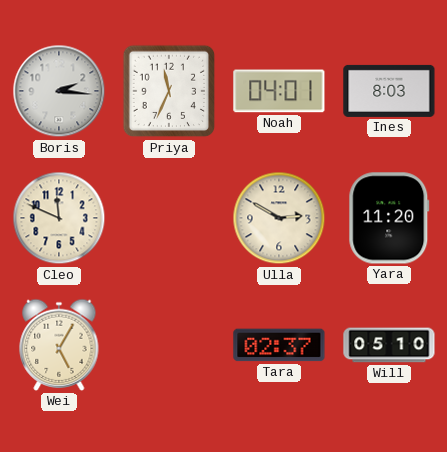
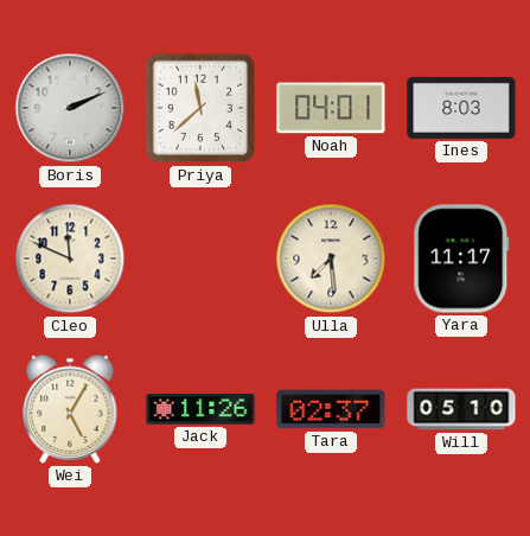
Boris: 2:16 -> 2:11 (70, 108)
Priya: 11:34 -> 11:38 (200, 108)
Ulla: 2:50 -> 7:29 (331, 259)
Yara: 11:20 -> 11:17 (461, 259)
Jack: none -> 11:26 (200, 409)
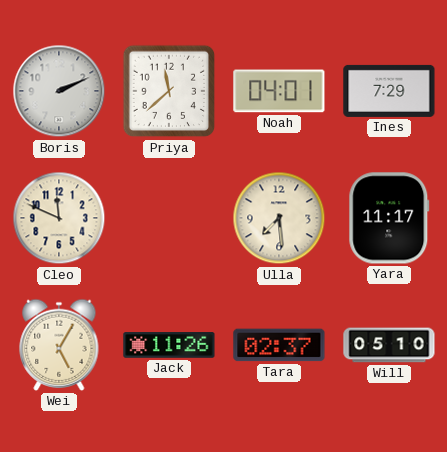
Ines: 8:03 -> 7:29 (389, 91)
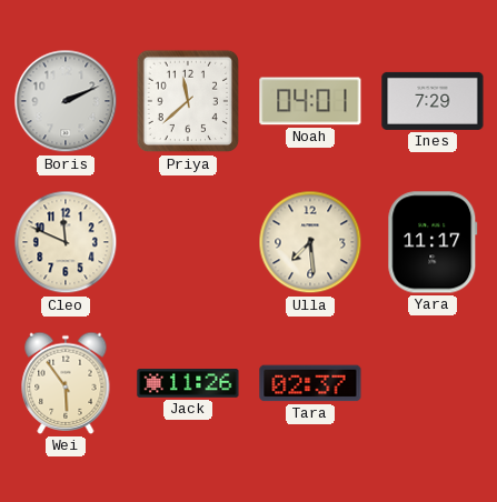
Wei: 5:05 -> 5:54 (66, 383)
Will: 05:10 -> none (389, 345)
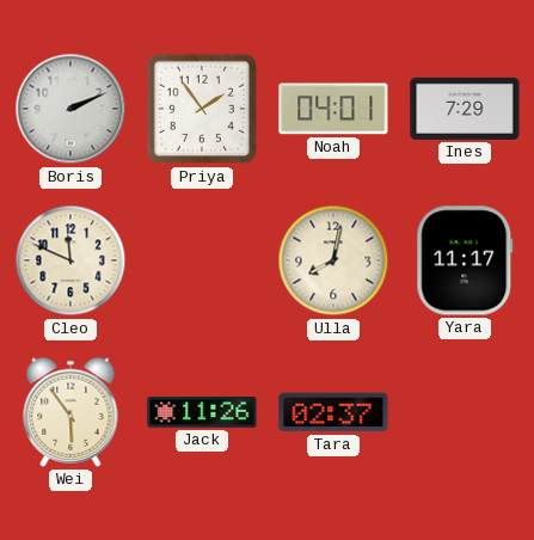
Priya: 11:38 -> 1:54 (202, 109)
Ulla: 7:29 -> 8:02 (333, 260)
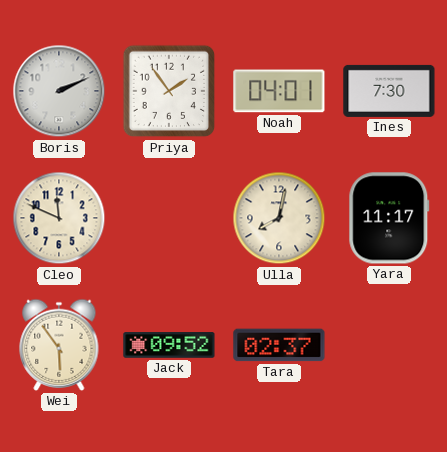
Ines: 7:29 -> 7:30 (389, 91)
Jack: 11:26 -> 09:52 (169, 345)
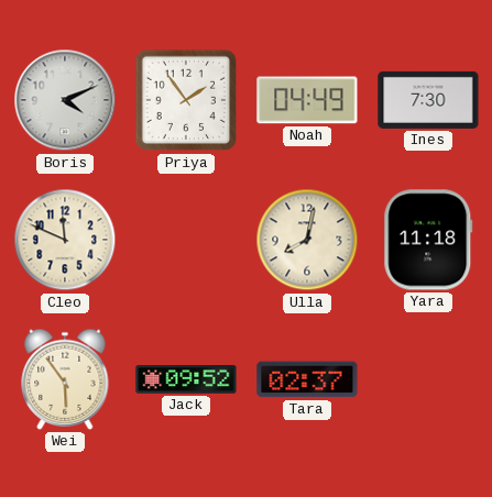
Boris: 2:11 -> 4:11 (65, 100)
Noah: 04:01 -> 04:49 (307, 100)
Yara: 11:17 -> 11:18 (428, 240)
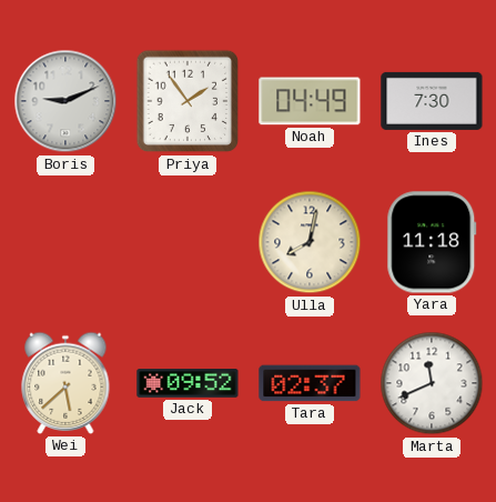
Boris: 4:11 -> 9:11 (65, 101)
Cleo: 11:49 -> none (65, 240)
Wei: 5:54 -> 5:38 (65, 383)
Marta: none -> 11:41 (432, 383)
